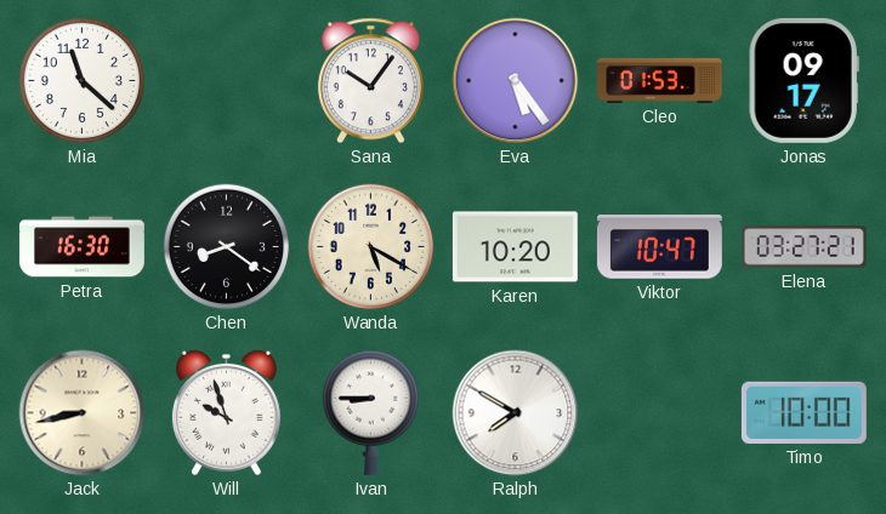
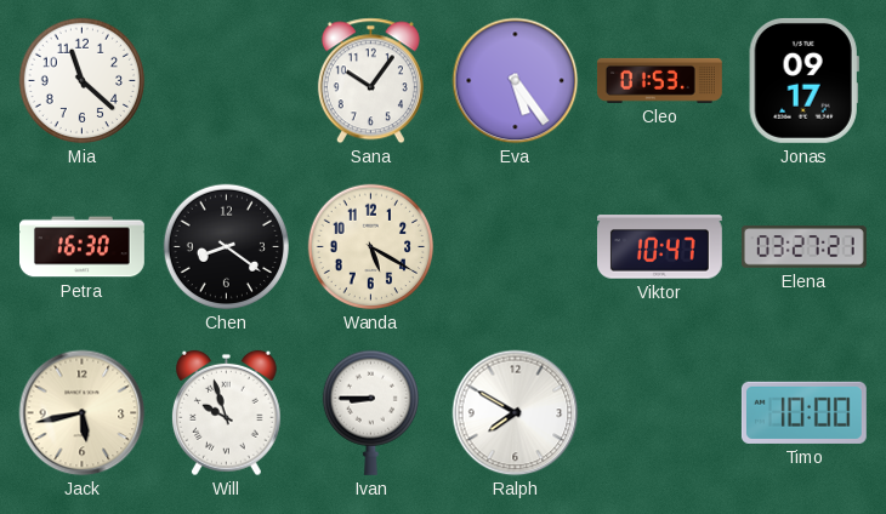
Karen: 10:20 -> none (515, 247)
Jack: 8:43 -> 5:43 (83, 413)
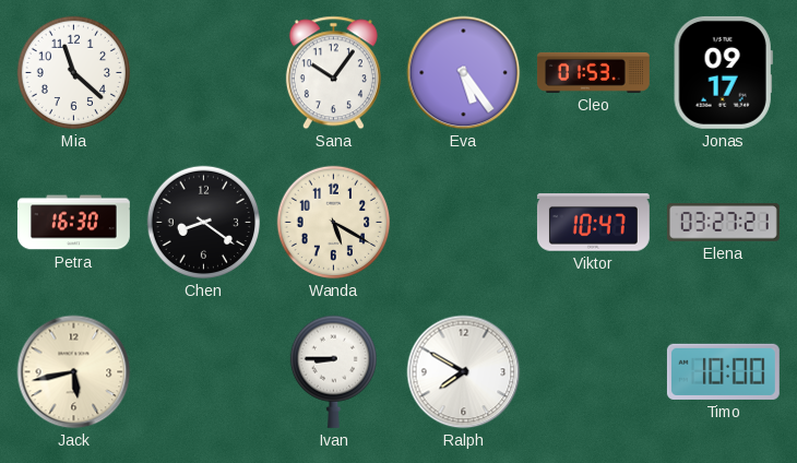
Will: 9:57 -> none (226, 413)
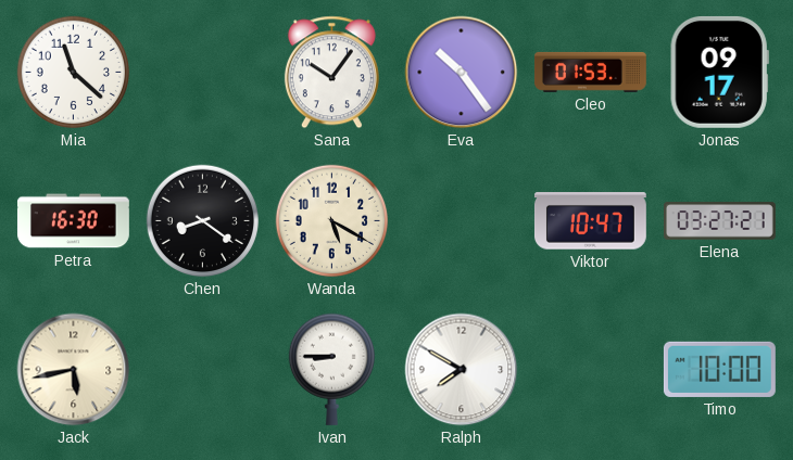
Eva: 5:24 -> 10:24 (462, 73)
